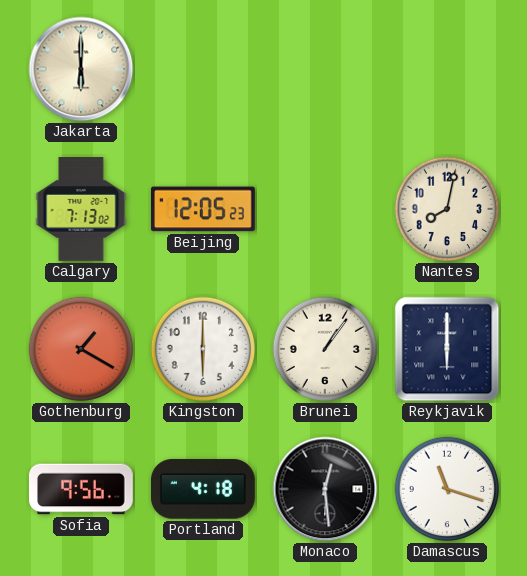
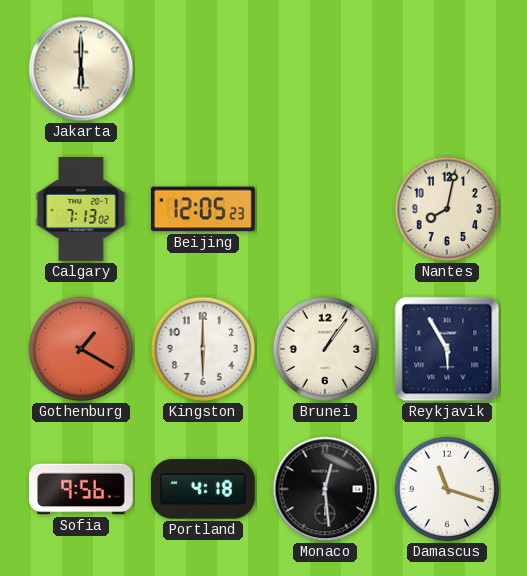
Reykjavik: 6:00 -> 5:55 (447, 349)
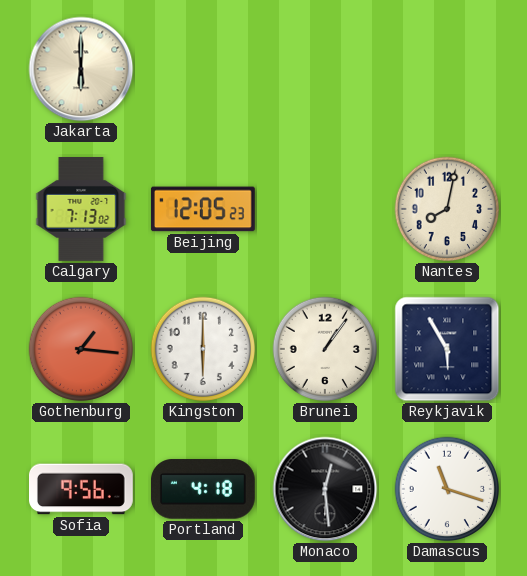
Gothenburg: 1:20 -> 1:16 (81, 349)
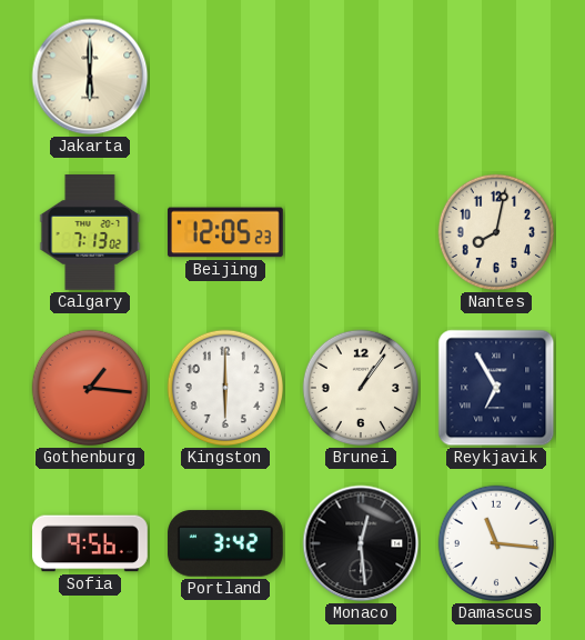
Reykjavik: 5:55 -> 6:55 (496, 388)
Portland: 4:18 -> 3:42 (225, 543)
Damascus: 11:18 -> 11:16 (496, 543)
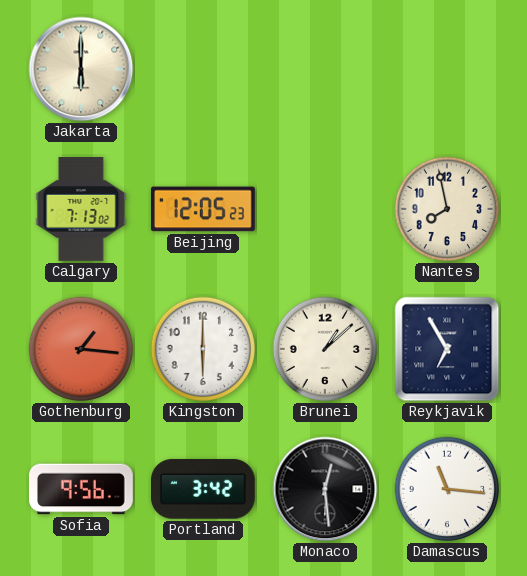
Nantes: 8:02 -> 7:58 (447, 209)
Brunei: 1:06 -> 1:08 (325, 349)
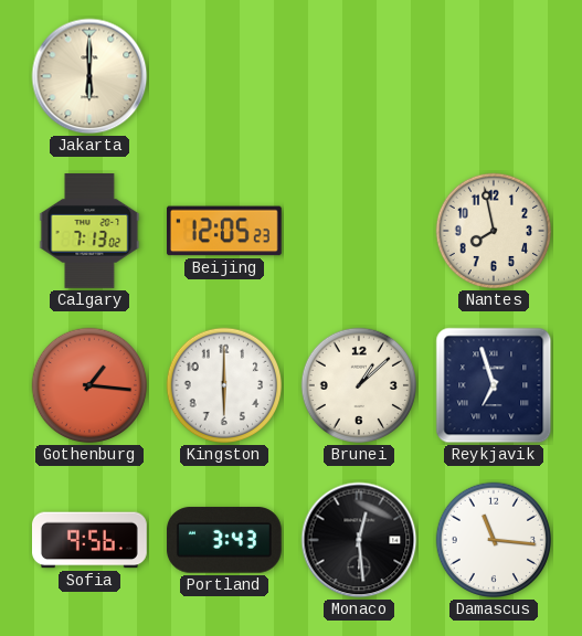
Reykjavik: 6:55 -> 6:57 (494, 385)
Portland: 3:42 -> 3:43 (224, 540)
